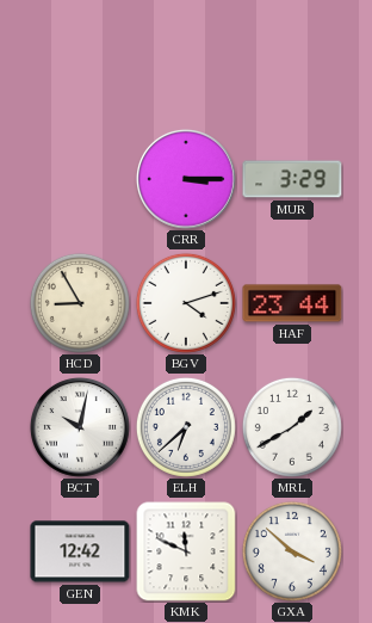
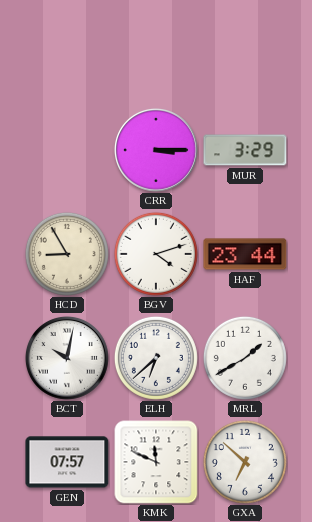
GEN: 12:42 -> 07:57 (67, 462)
GXA: 3:52 -> 6:52 (245, 462)
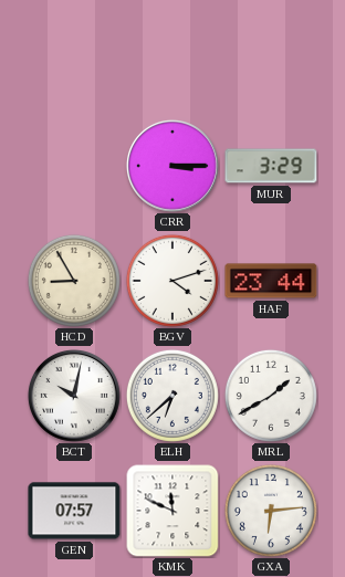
GXA: 6:52 -> 6:14 (271, 511)
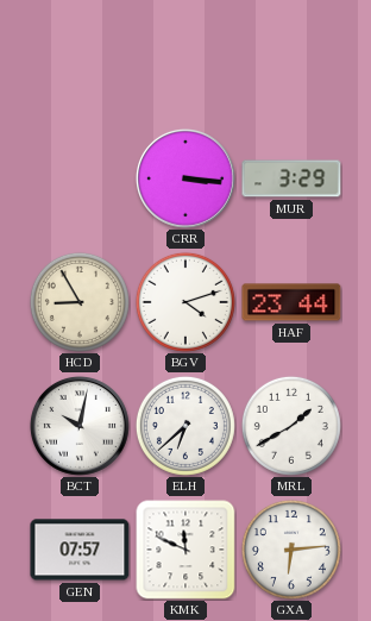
CRR: 3:15 -> 3:16 (185, 178)
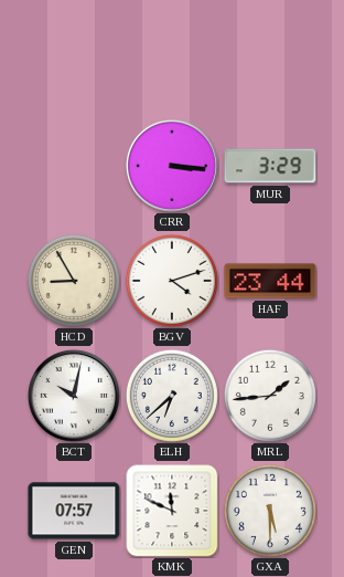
MRL: 1:40 -> 1:44 (270, 396)
GXA: 6:14 -> 5:30 (270, 511)
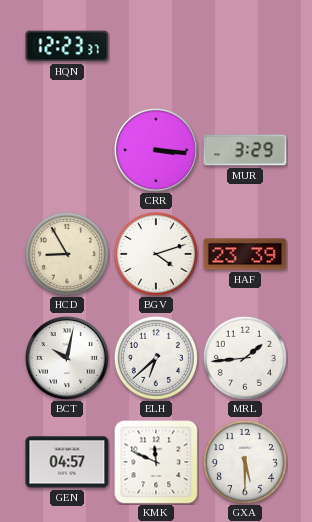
HQN: none -> 12:23 (67, 46)
HAF: 23:44 -> 23:39 (245, 254)
GEN: 07:57 -> 04:57 (67, 462)
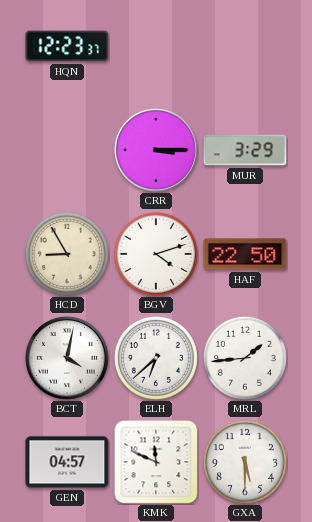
CRR: 3:16 -> 3:15 (156, 150)
HAF: 23:39 -> 22:50 (245, 254)
BCT: 10:02 -> 4:02 (67, 358)
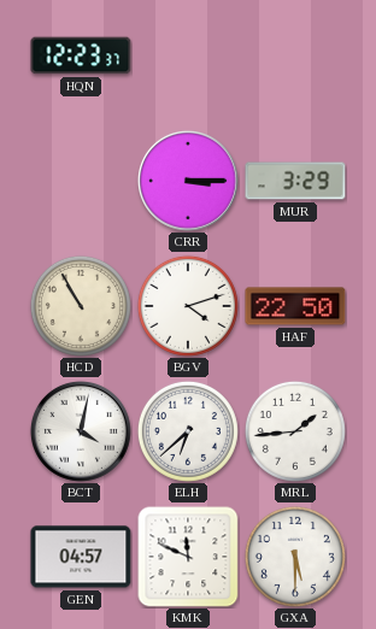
HCD: 8:55 -> 10:55 (81, 306)
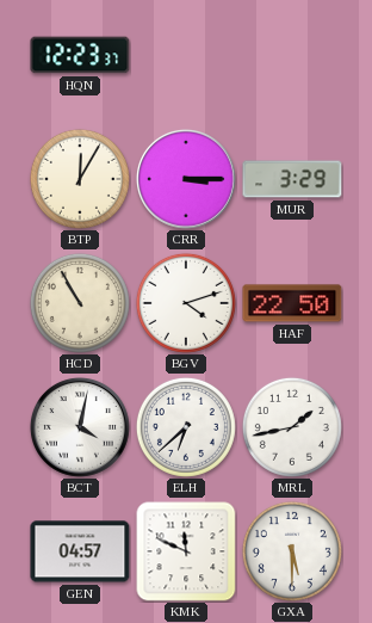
BTP: none -> 12:05 (80, 179)
MRL: 1:44 -> 1:43 (292, 427)
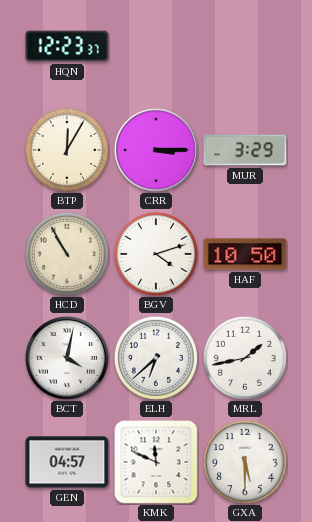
HAF: 22:50 -> 10:50 (245, 254)
